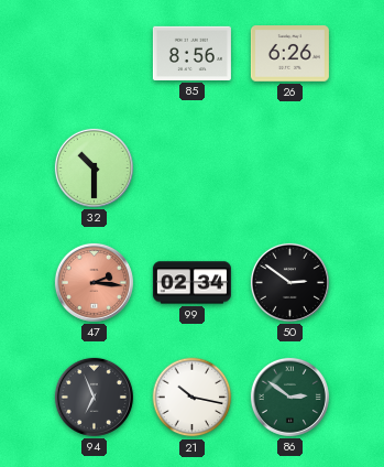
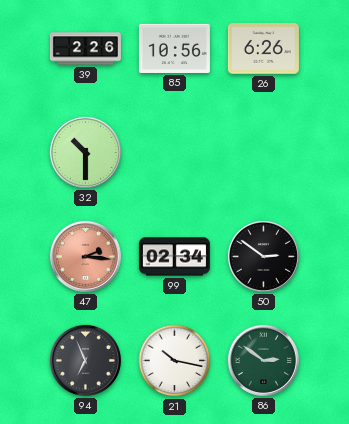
39: none -> 2:26 (85, 49)
85: 8:56 -> 10:56 (174, 48)
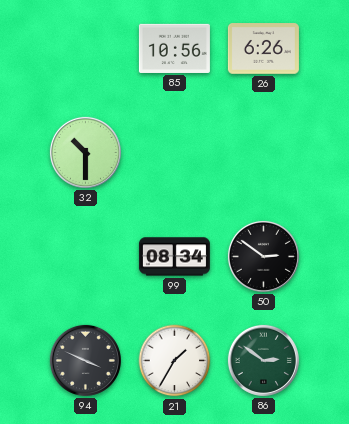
39: 2:26 -> none (85, 49)
47: 2:16 -> none (85, 256)
99: 02:34 -> 08:34 (174, 257)
94: 6:56 -> 3:49 (85, 360)
21: 10:17 -> 1:35 (175, 361)
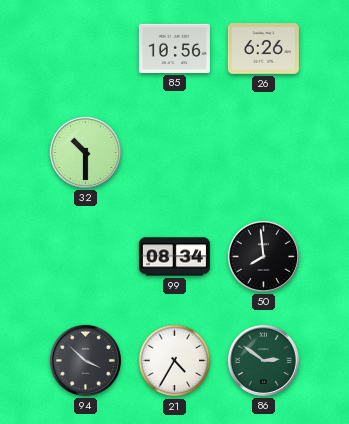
50: 2:51 -> 7:59 (263, 256)
94: 3:49 -> 3:52 (85, 360)
21: 1:35 -> 4:35 (175, 361)
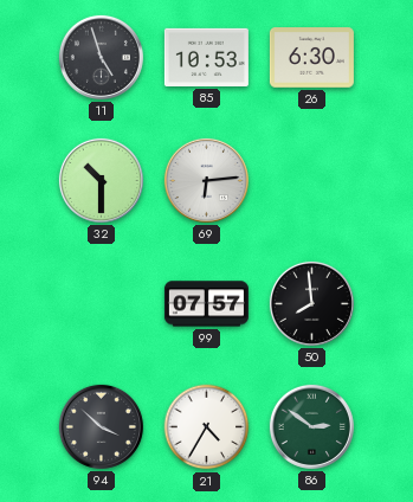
11: none -> 4:57 (101, 57)
85: 10:56 -> 10:53 (206, 57)
26: 6:26 -> 6:30 (311, 58)
69: none -> 6:14 (206, 180)
99: 08:34 -> 07:57 (206, 304)
